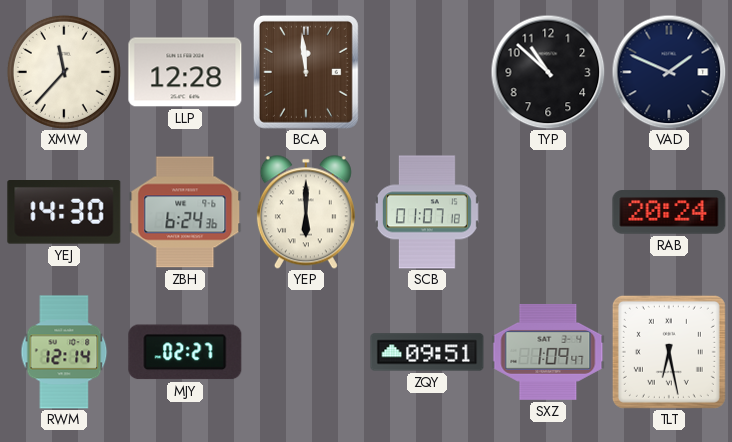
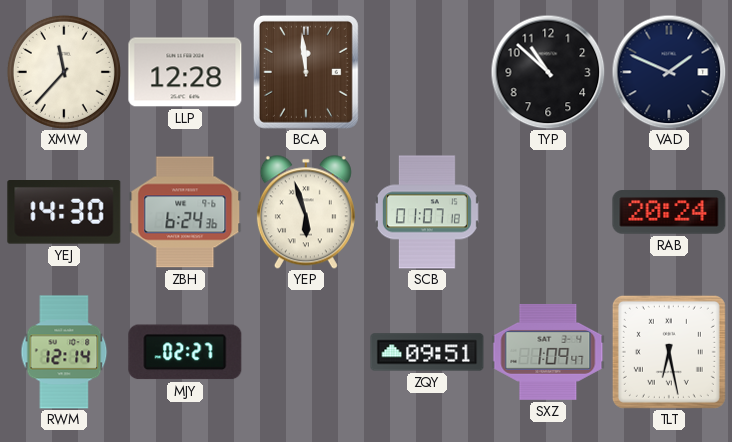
YEP: 6:00 -> 5:57 (306, 212)
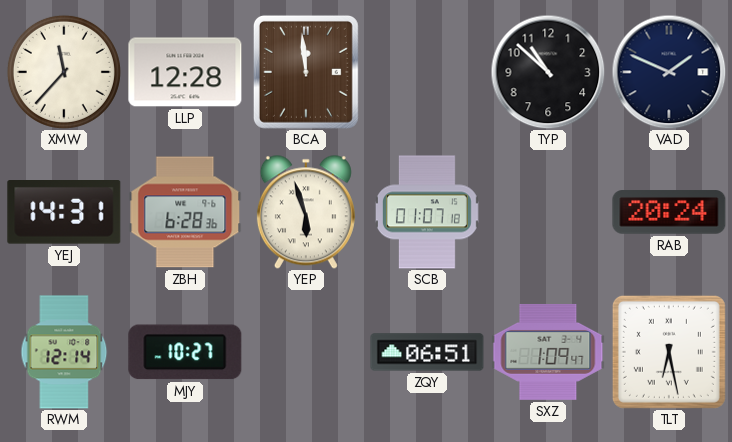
YEJ: 14:30 -> 14:31 (64, 213)
ZBH: 6:24 -> 6:28 (185, 212)
MJY: 02:27 -> 10:27 (185, 352)
ZQY: 09:51 -> 06:51 (427, 352)
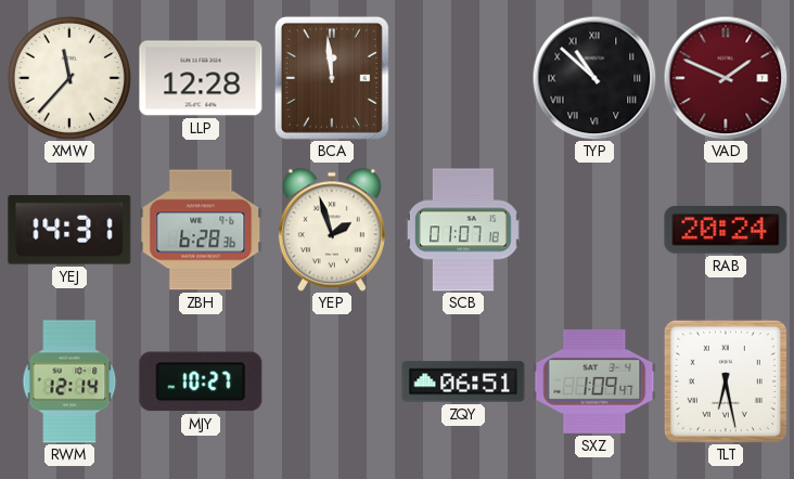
TYP numerals: Arabic -> Roman (594, 78)
VAD dial: navy -> burgundy (726, 78)
YEP: 5:57 -> 1:57 (332, 230)
